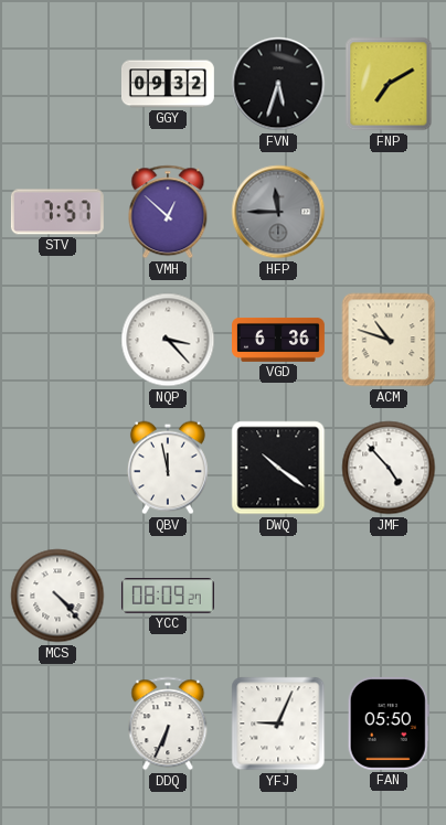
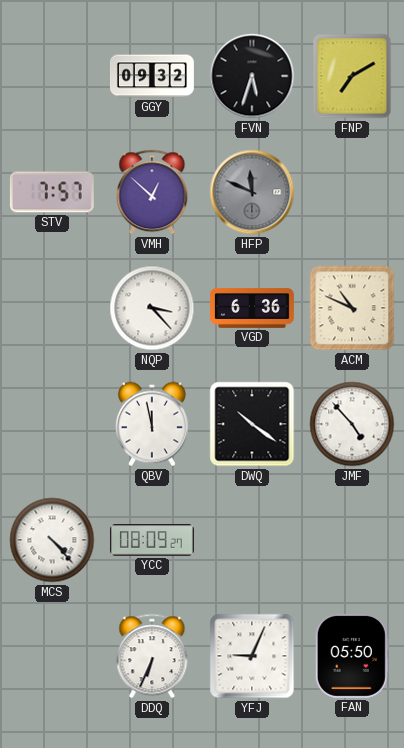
HFP: 11:45 -> 11:49 (252, 192)
ACM: 10:48 -> 10:49 (352, 308)
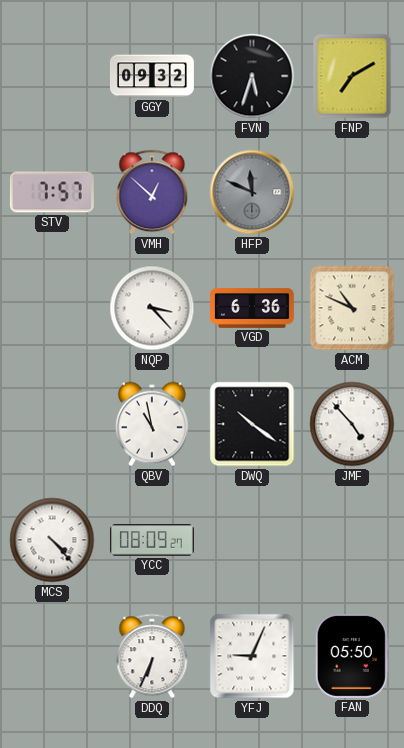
QBV: 11:58 -> 10:58 (152, 424)
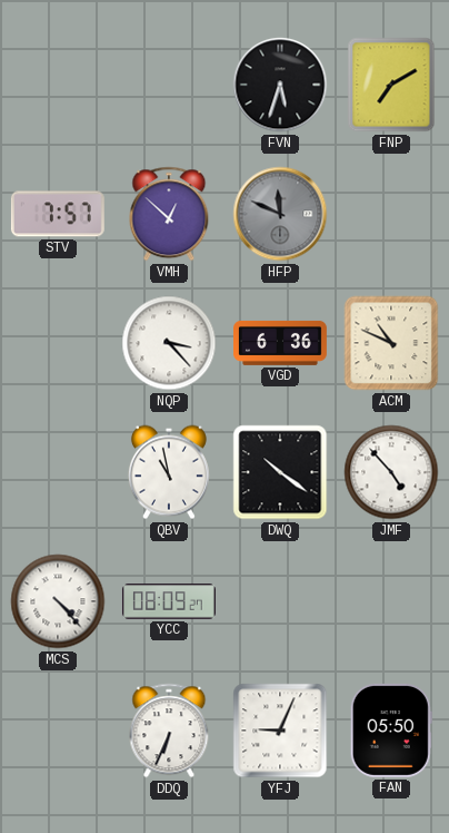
GGY: 09:32 -> none (152, 76)
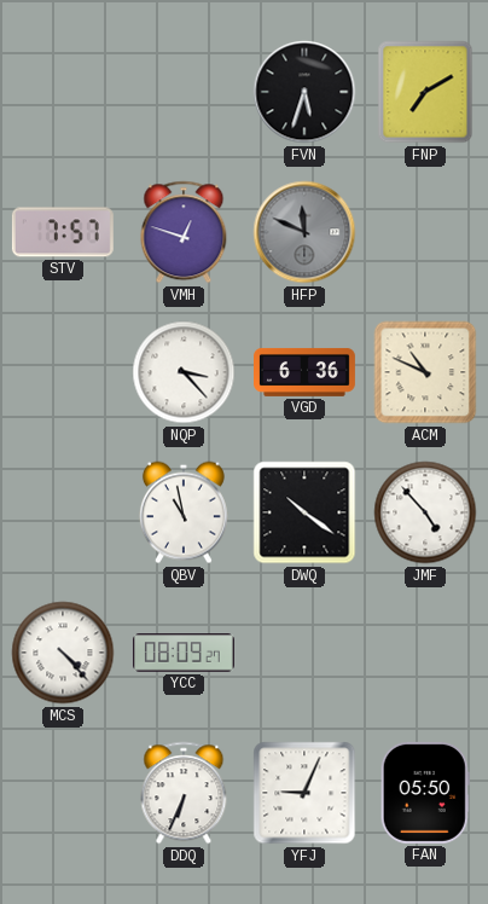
VMH: 12:52 -> 12:48 (184, 232)
